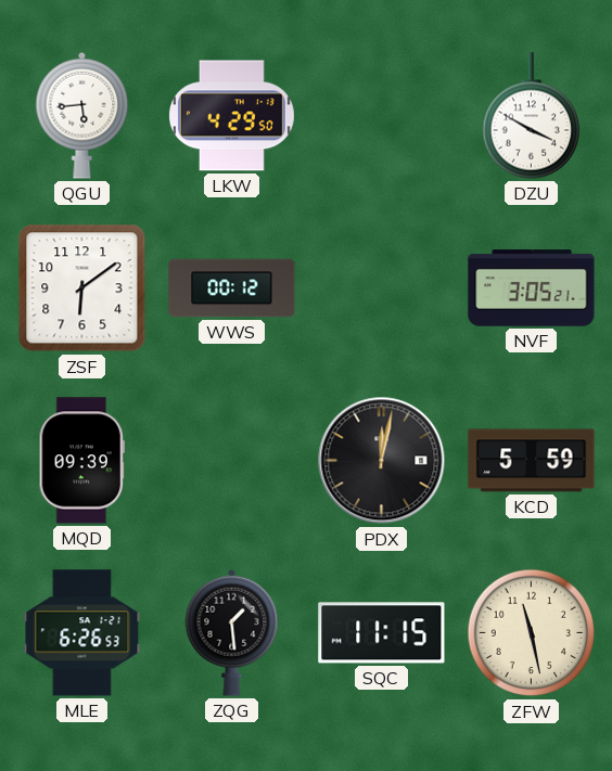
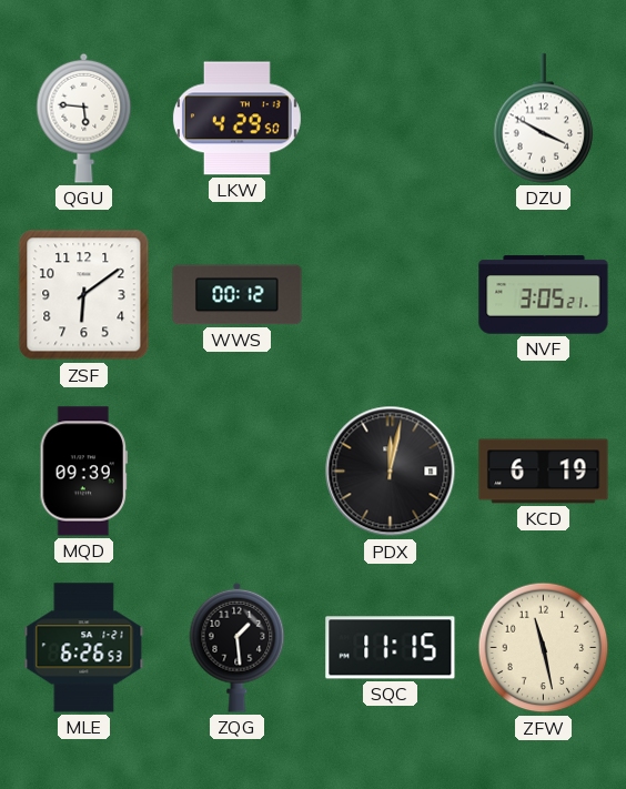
QGU: 5:44 -> 5:46 (84, 118)
KCD: 5:59 -> 6:19 (544, 472)
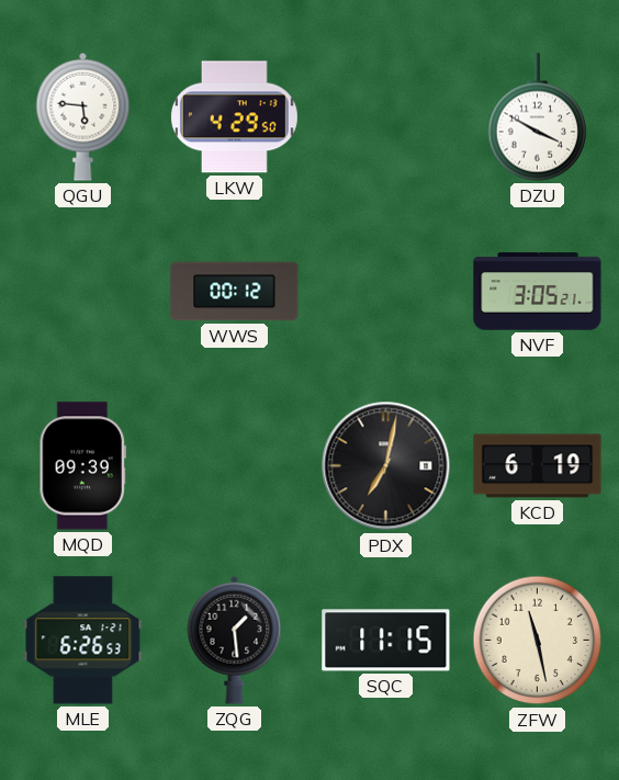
ZSF: 6:09 -> none (84, 295)
PDX: 12:02 -> 7:02 (386, 466)
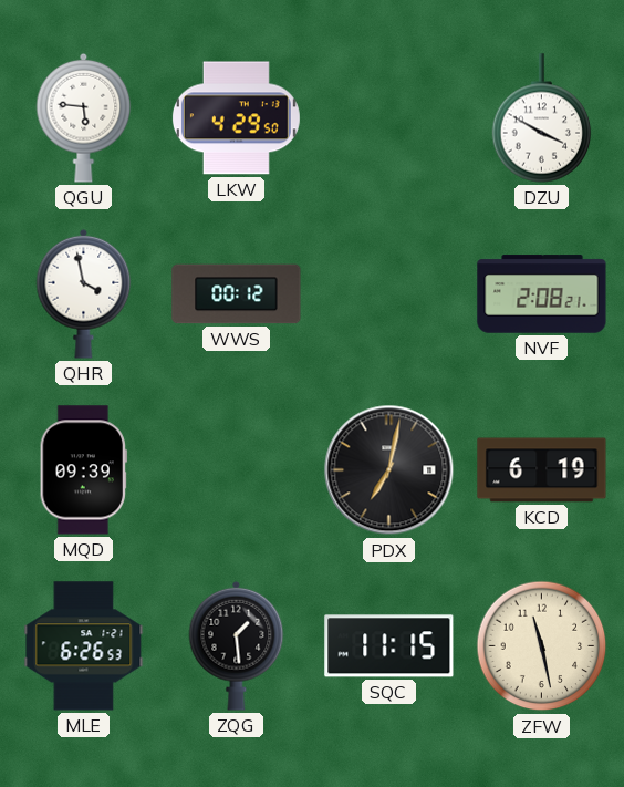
QHR: none -> 3:58 (84, 293)
NVF: 3:05 -> 2:08 (542, 294)
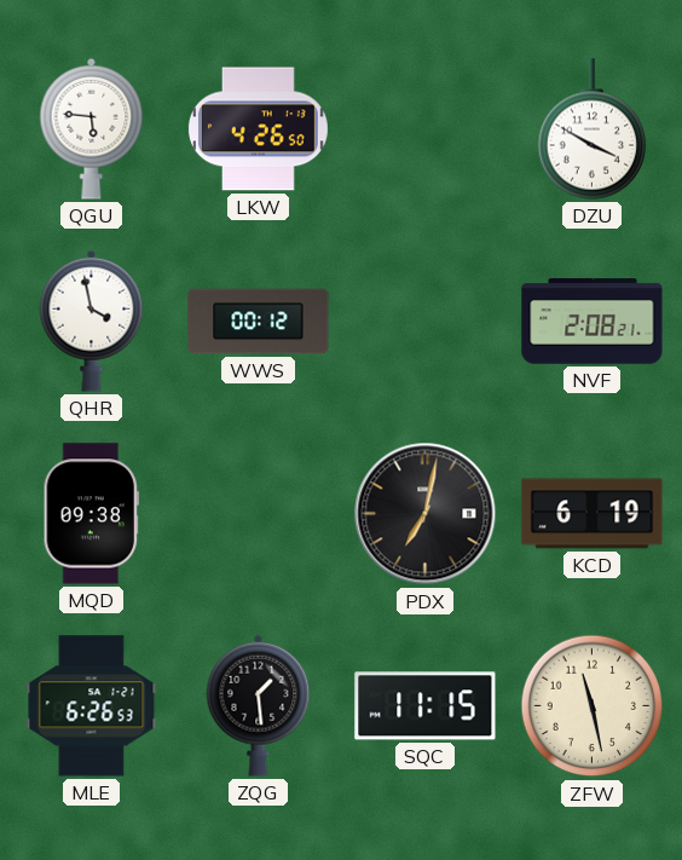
LKW: 4:29 -> 4:26 (258, 129)
MQD: 09:39 -> 09:38 (91, 514)
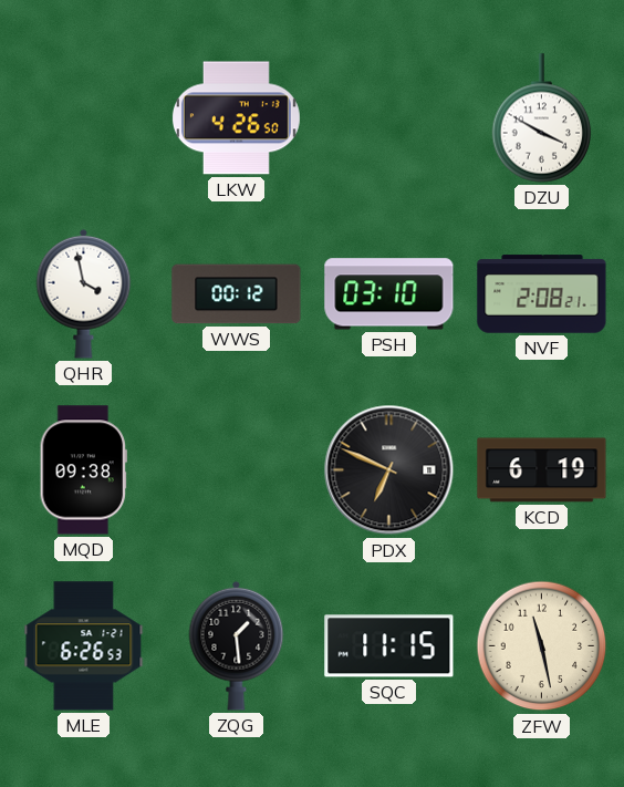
QGU: 5:46 -> none (92, 128)
PSH: none -> 03:10 (389, 294)
PDX: 7:02 -> 6:49 (389, 470)
